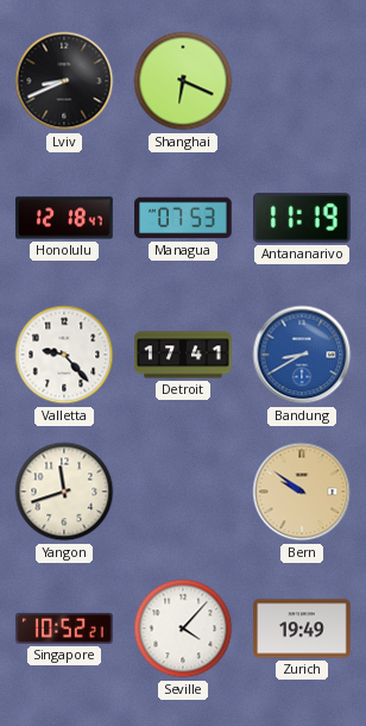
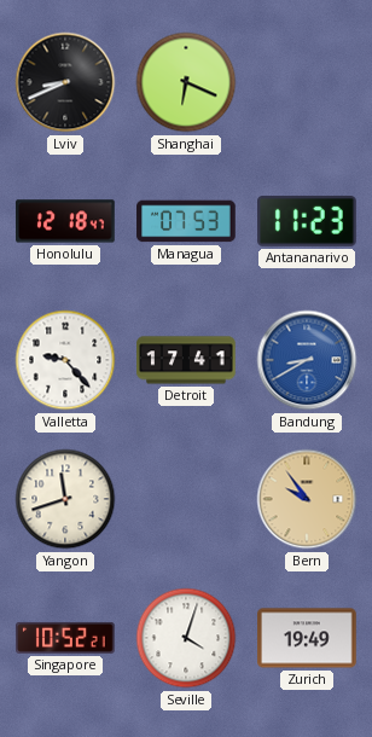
Antananarivo: 11:19 -> 11:23 (308, 221)
Bern: 9:51 -> 9:54 (307, 499)
Seville: 4:07 -> 4:03 (186, 638)
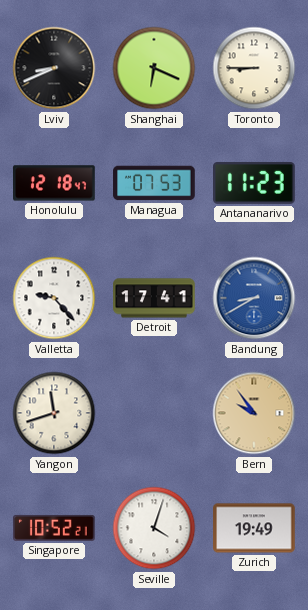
Toronto: none -> 8:45 (254, 68)
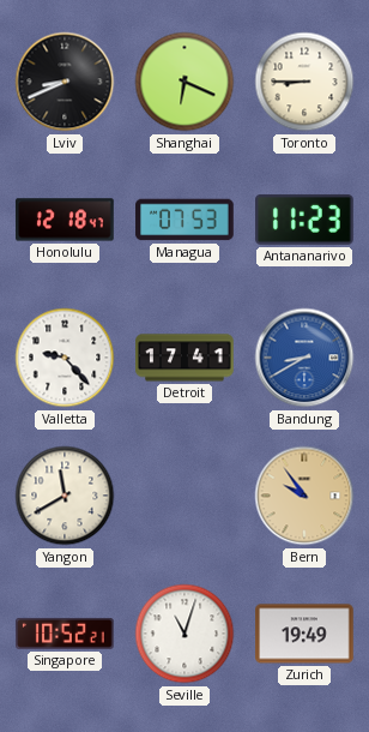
Yangon: 11:42 -> 11:40 (65, 496)
Seville: 4:03 -> 11:03 (184, 634)
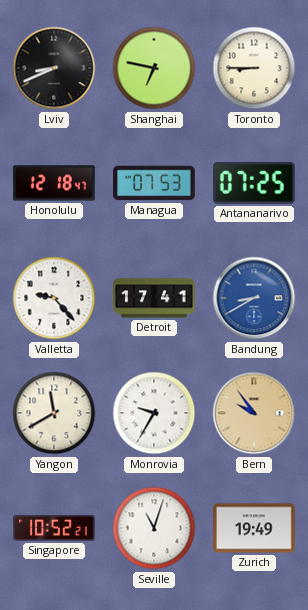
Shanghai: 6:19 -> 6:47 (154, 68)
Antananarivo: 11:23 -> 07:25 (255, 183)
Monrovia: none -> 9:35 (154, 413)
